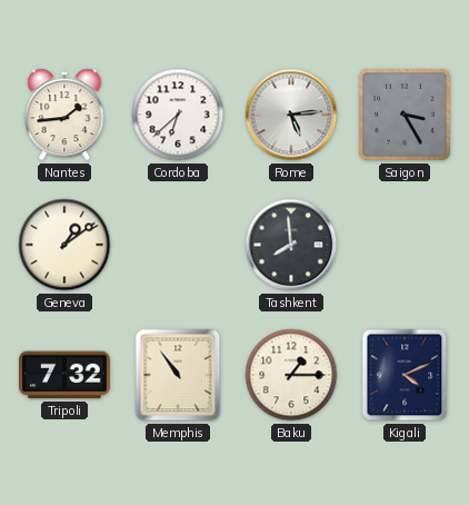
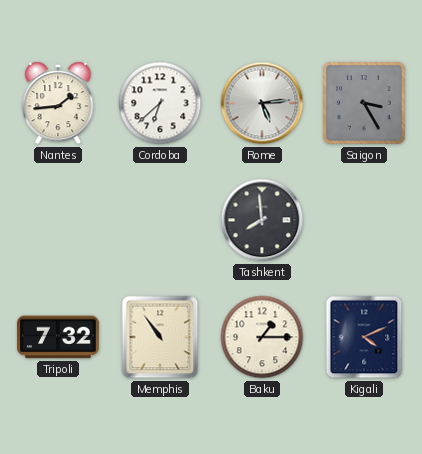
Geneva: 1:09 -> none (64, 245)
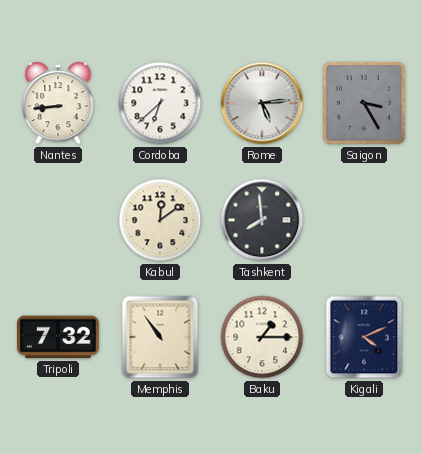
Nantes: 1:44 -> 8:44 (58, 103)
Kabul: none -> 12:09 (160, 220)
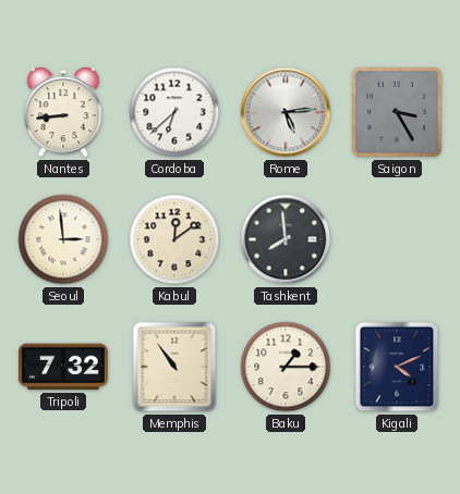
Seoul: none -> 2:59 (63, 239)
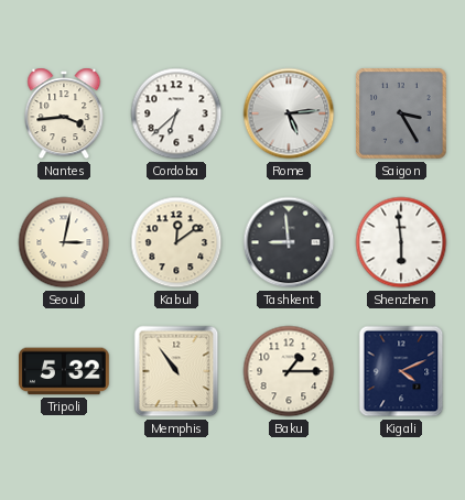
Nantes: 8:44 -> 3:44 (64, 113)
Seoul: 2:59 -> 3:02 (64, 242)
Tashkent: 7:59 -> 8:59 (289, 242)
Shenzhen: none -> 5:59 (401, 242)
Tripoli: 7:32 -> 5:32 (65, 371)
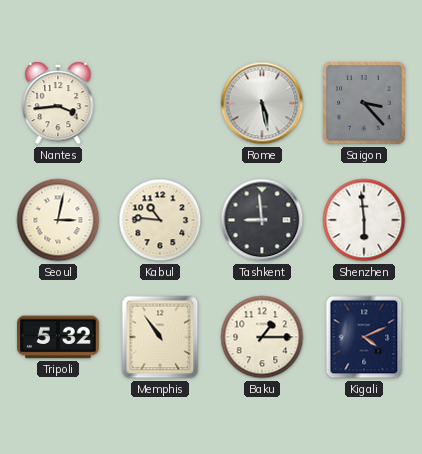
Cordoba: 6:38 -> none (176, 113)
Rome: 5:14 -> 5:28 (262, 103)
Saigon: 3:25 -> 3:23 (364, 103)
Kabul: 12:09 -> 10:46 (160, 220)
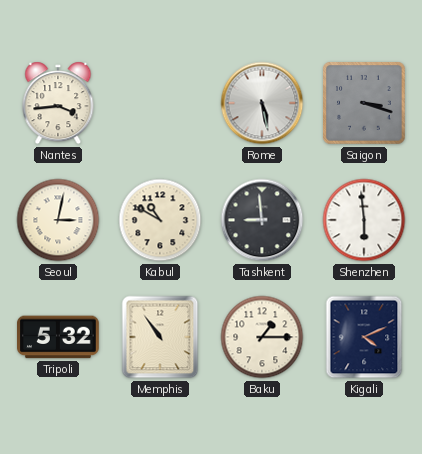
Saigon: 3:23 -> 3:18 (364, 103)
Kabul: 10:46 -> 10:50 (160, 220)
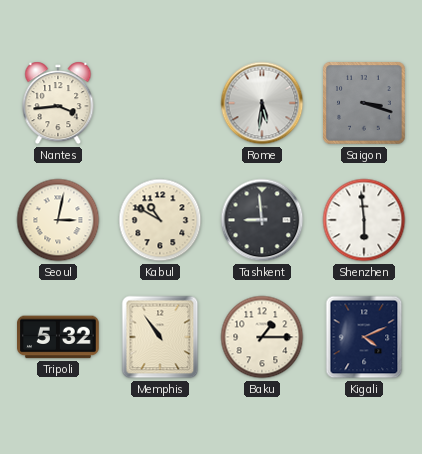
Rome: 5:28 -> 5:31 (262, 103)
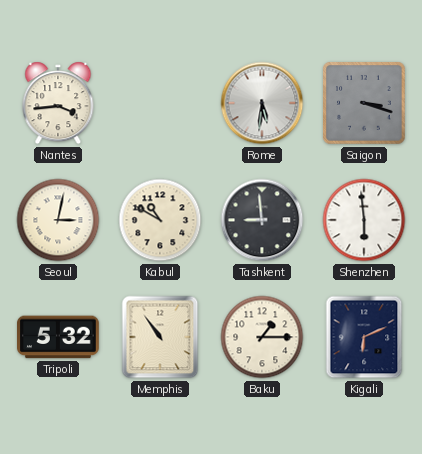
Kigali: 4:11 -> 6:11 (364, 337)
